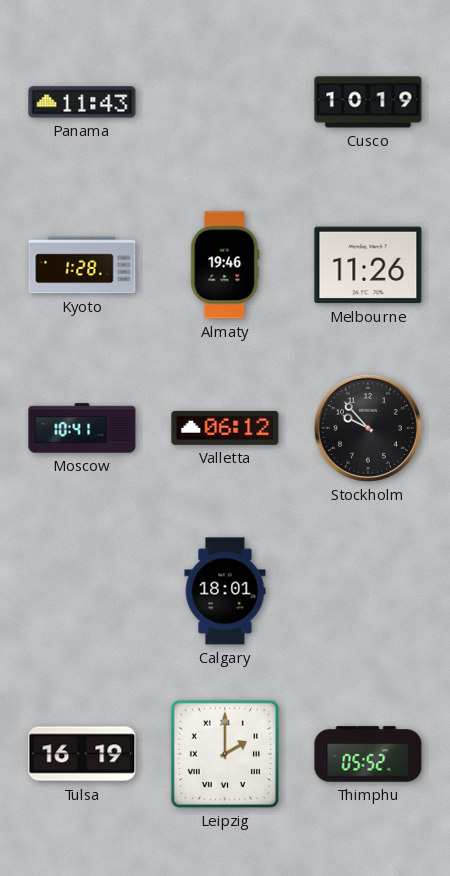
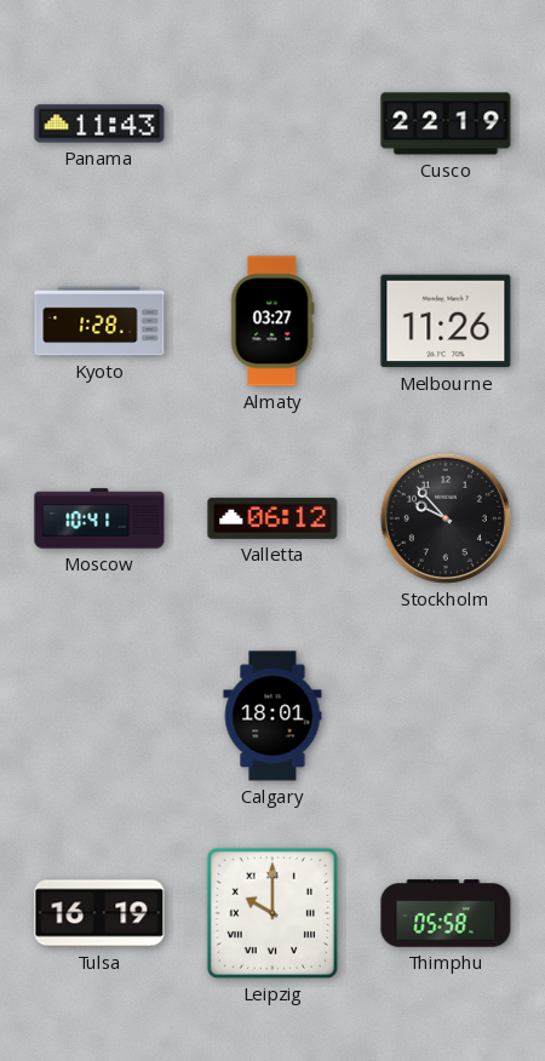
Cusco: 10:19 -> 22:19 (446, 124)
Almaty: 19:46 -> 03:27 (272, 321)
Leipzig: 2:00 -> 10:00 (272, 913)
Thimphu: 05:52 -> 05:58 (446, 913)
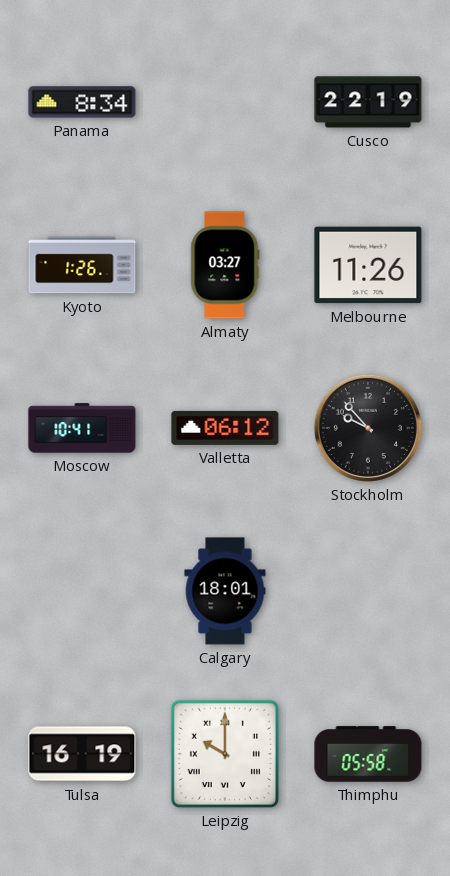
Panama: 11:43 -> 8:34 (82, 102)
Kyoto: 1:28 -> 1:26 (82, 265)
